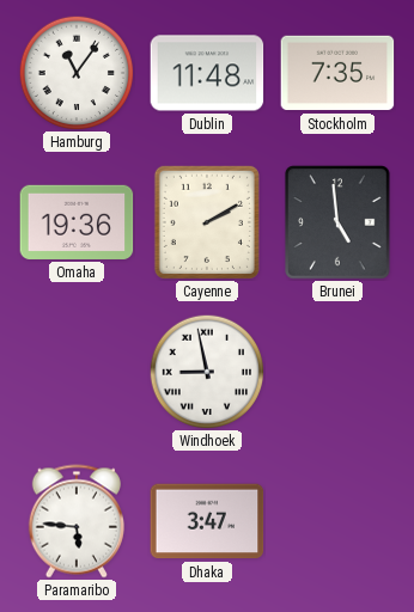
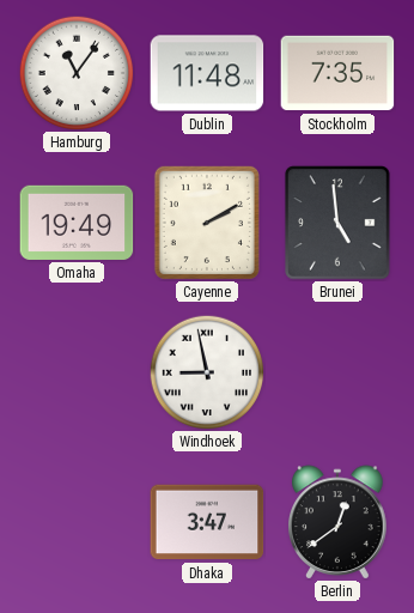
Omaha: 19:36 -> 19:49 (77, 223)
Paramaribo: 5:46 -> none (77, 521)
Berlin: none -> 12:39 (339, 522)
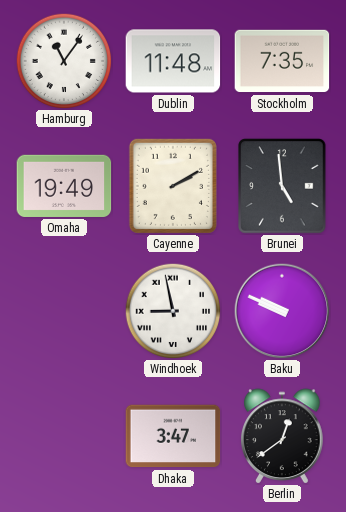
Baku: none -> 9:49 (282, 311)
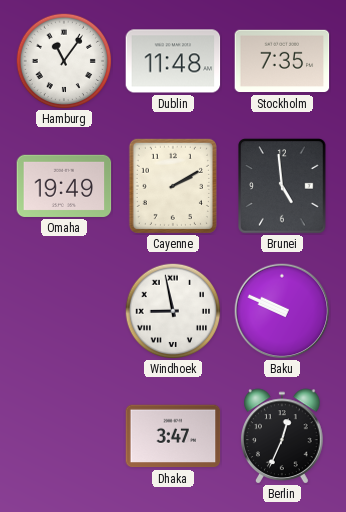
Berlin: 12:39 -> 12:34 (283, 436)
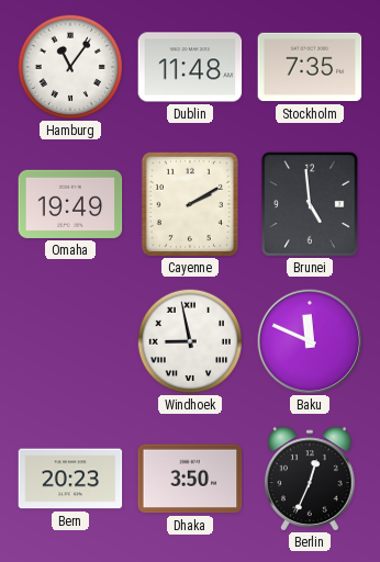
Baku: 9:49 -> 11:49 (310, 341)
Bern: none -> 20:23 (70, 479)
Dhaka: 3:47 -> 3:50 (190, 479)
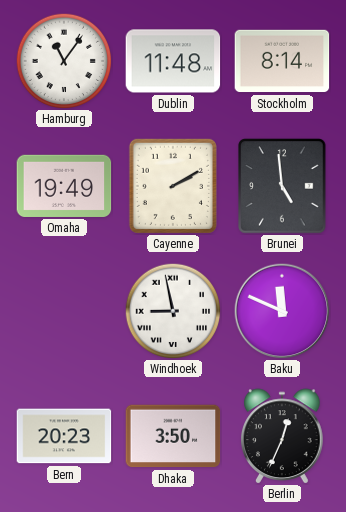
Stockholm: 7:35 -> 8:14 (282, 61)
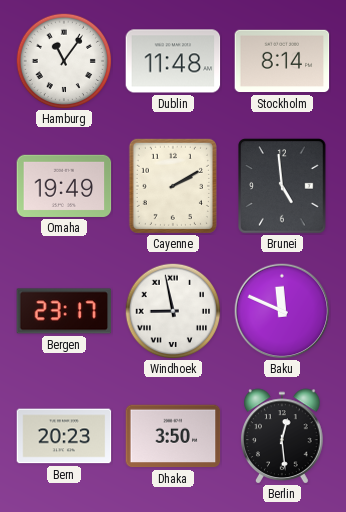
Bergen: none -> 23:17 (64, 311)
Berlin: 12:34 -> 12:29 (283, 436)
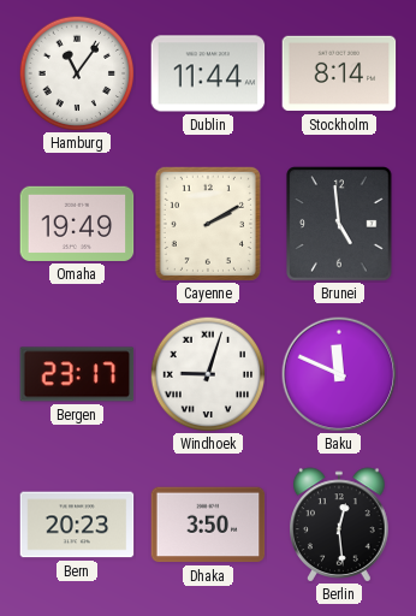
Dublin: 11:48 -> 11:44 (208, 73)
Windhoek: 8:58 -> 9:03 (208, 374)
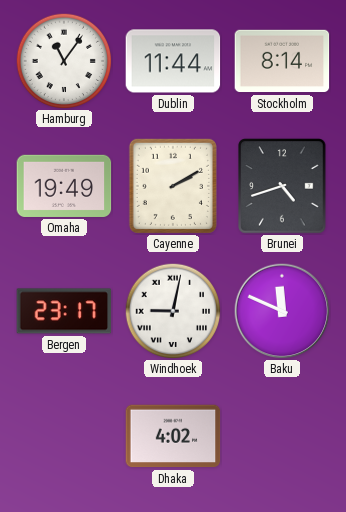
Brunei: 4:59 -> 4:42 (282, 186)
Windhoek: 9:03 -> 9:02 (173, 311)
Bern: 20:23 -> none (77, 525)
Dhaka: 3:50 -> 4:02 (173, 436)
Berlin: 12:29 -> none (340, 525)
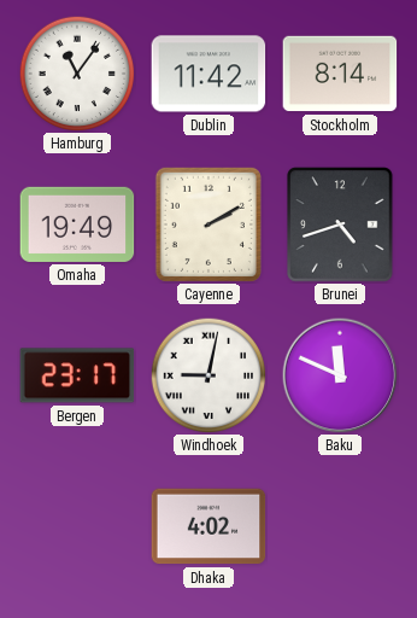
Dublin: 11:44 -> 11:42 (208, 74)
